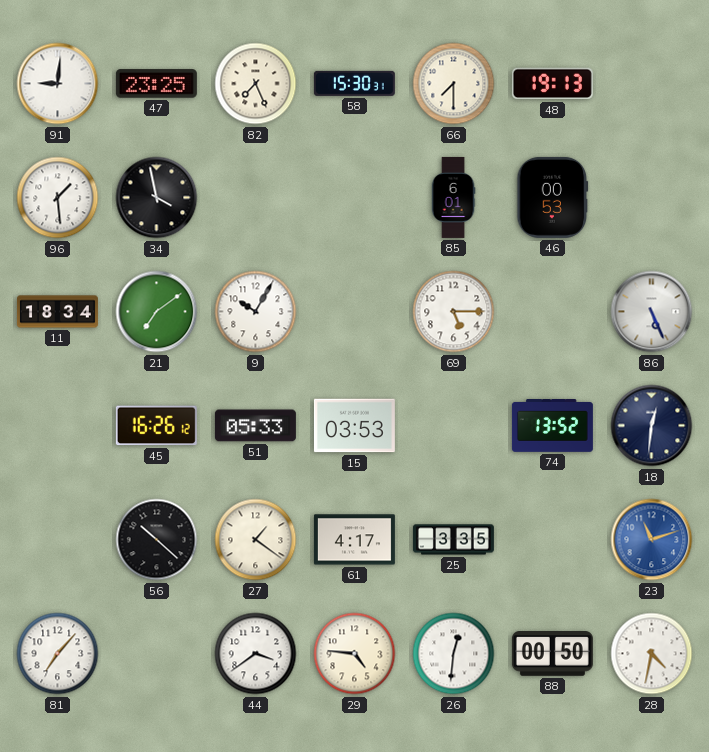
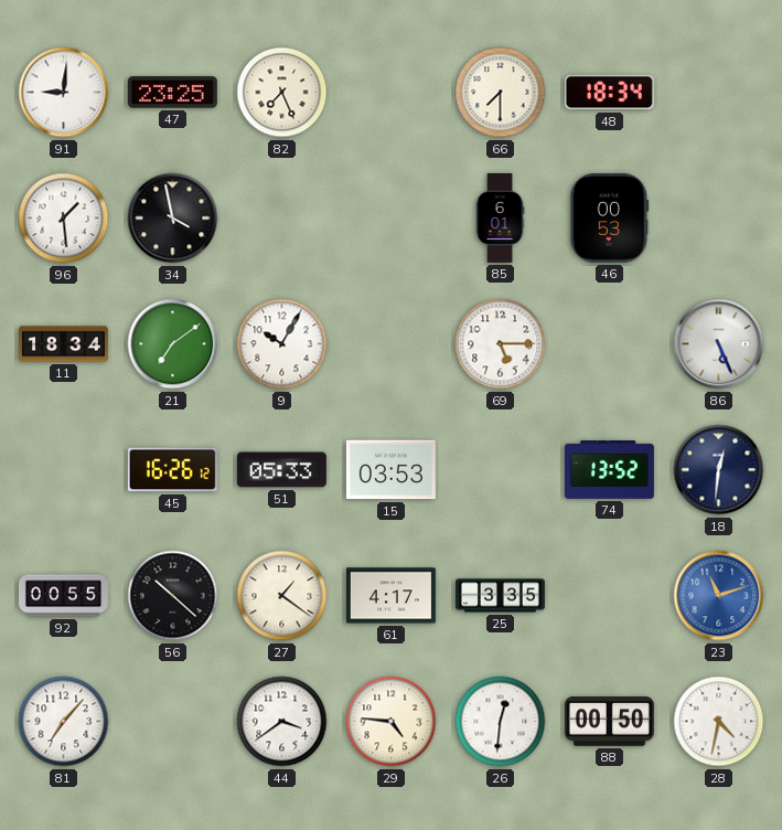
58: 15:30 -> none (354, 83)
48: 19:13 -> 18:34 (609, 93)
92: none -> 00:55 (63, 596)
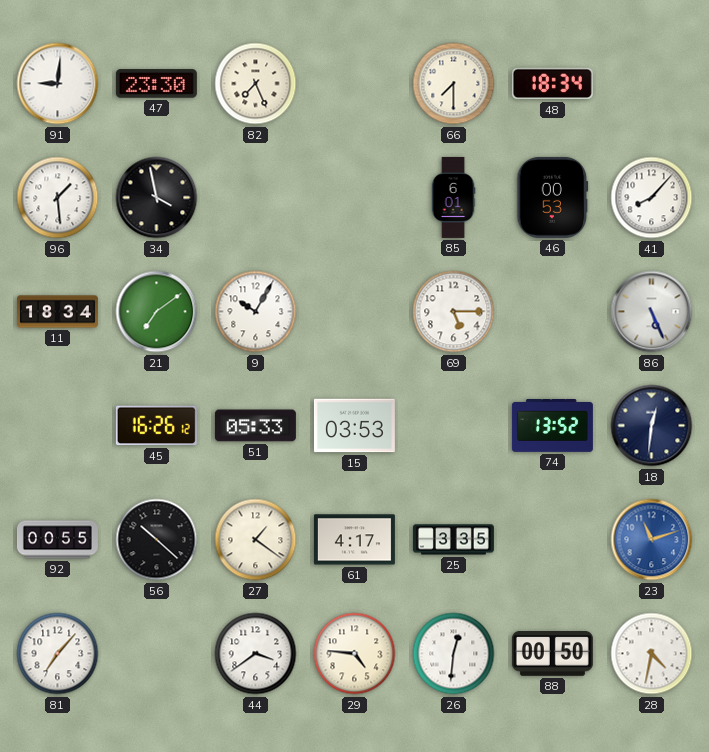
47: 23:25 -> 23:30 (156, 84)
41: none -> 8:07 (652, 198)
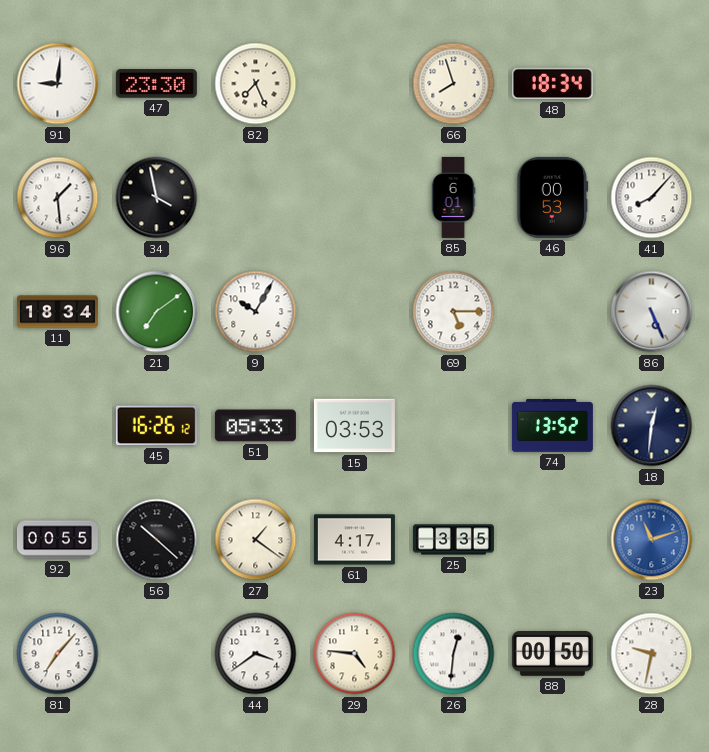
66: 7:30 -> 7:57 (454, 84)
28: 4:32 -> 9:32 (652, 654)
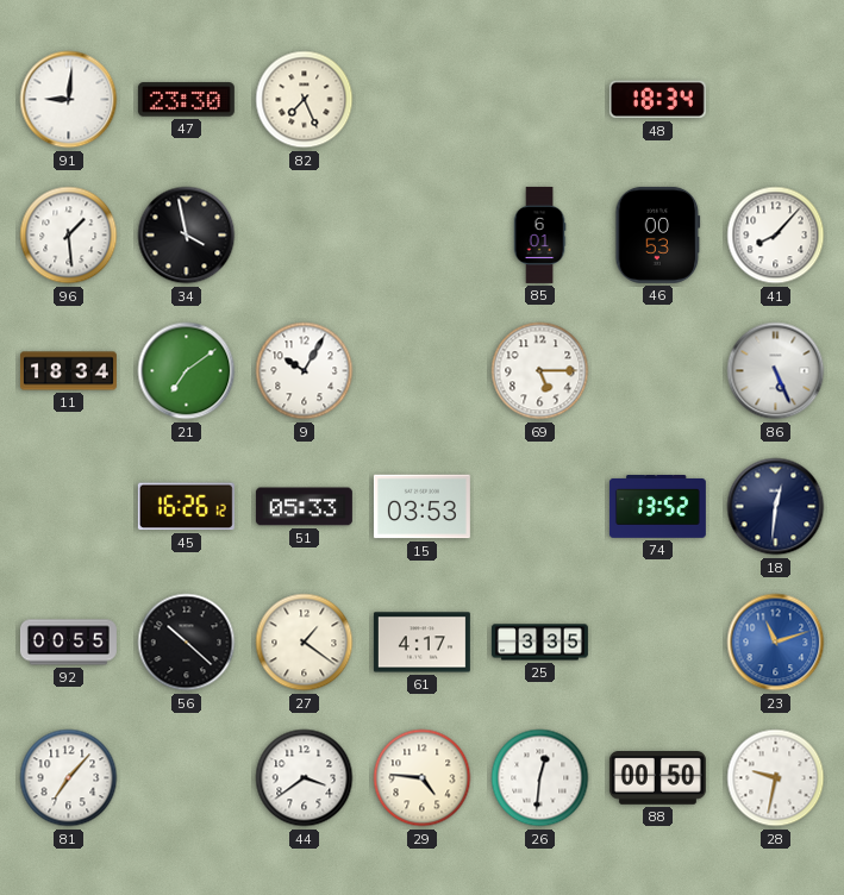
66: 7:57 -> none (454, 84)
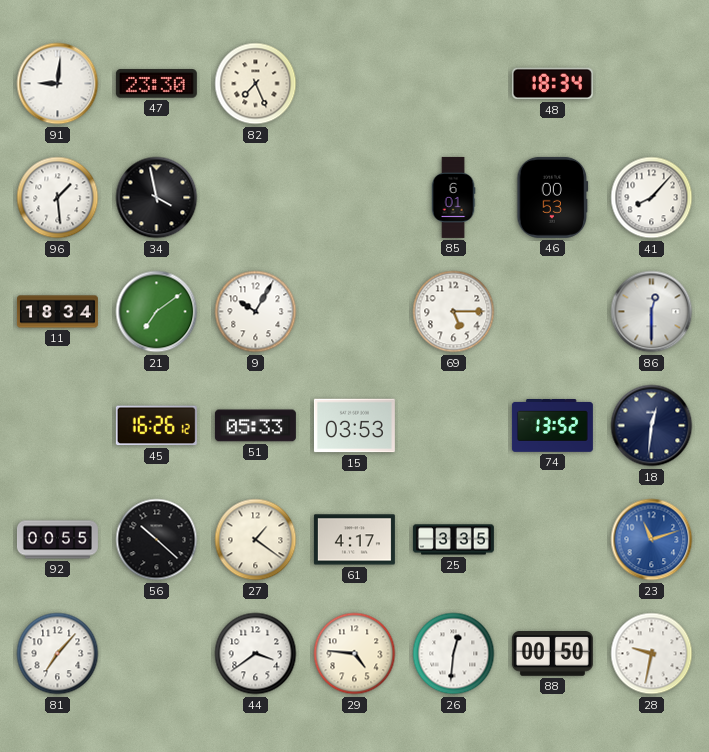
86: 5:26 -> 12:30 (652, 312)
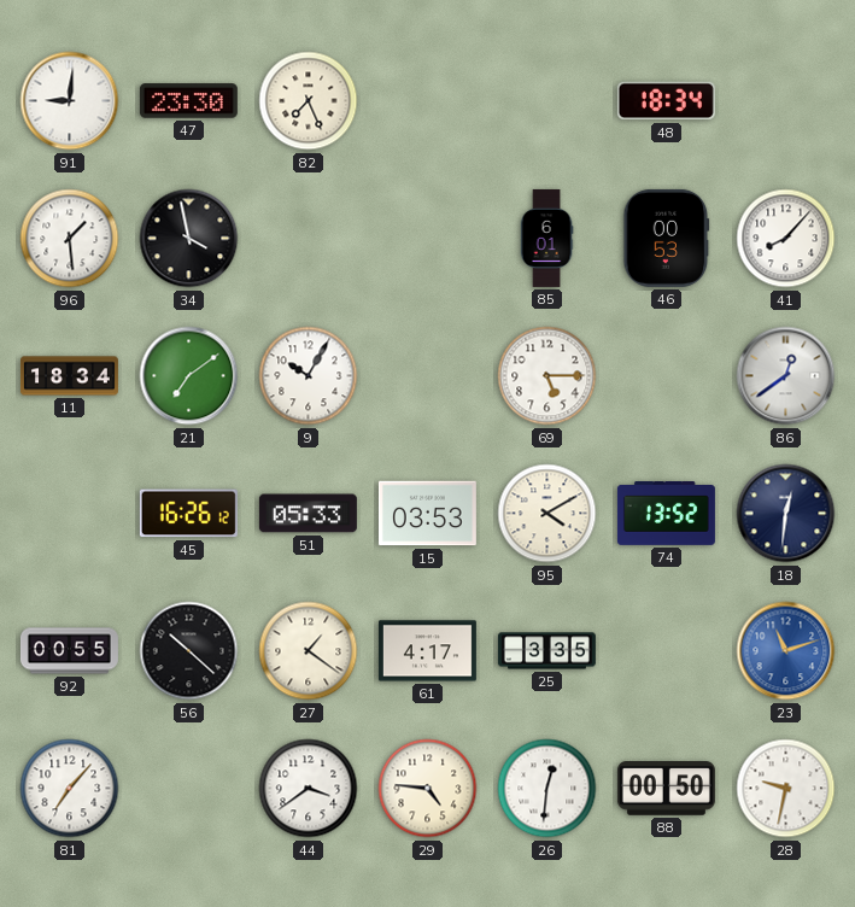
86: 12:30 -> 12:39 (786, 376)
95: none -> 4:10 (547, 514)
